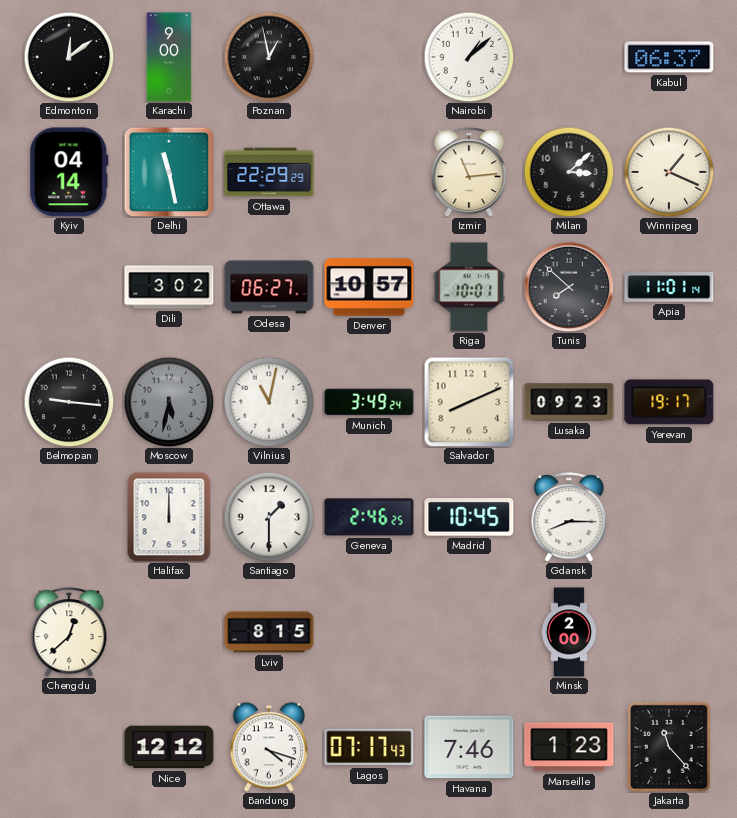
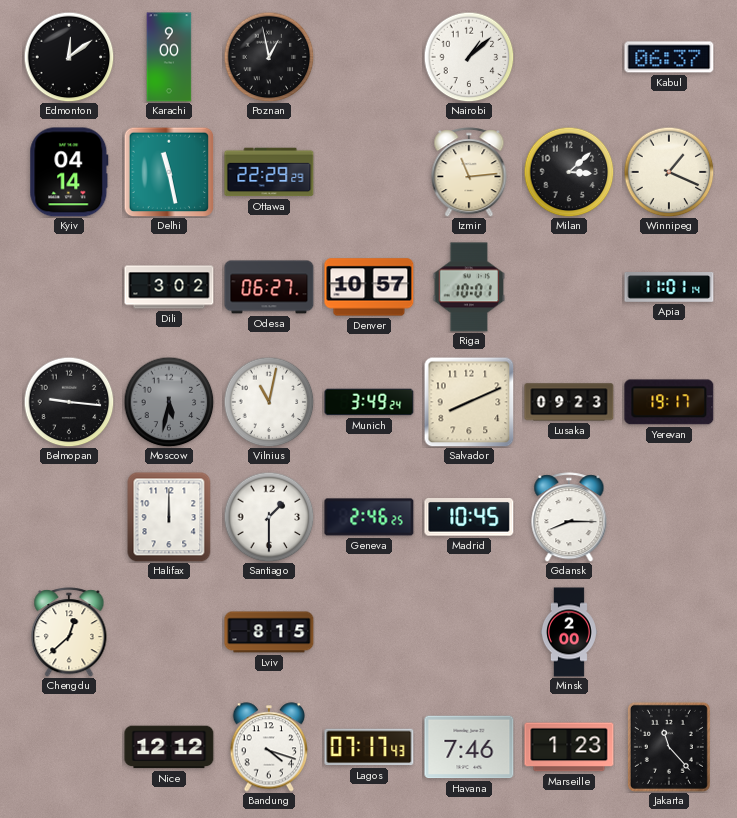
Tunis: 7:52 -> none (569, 287)
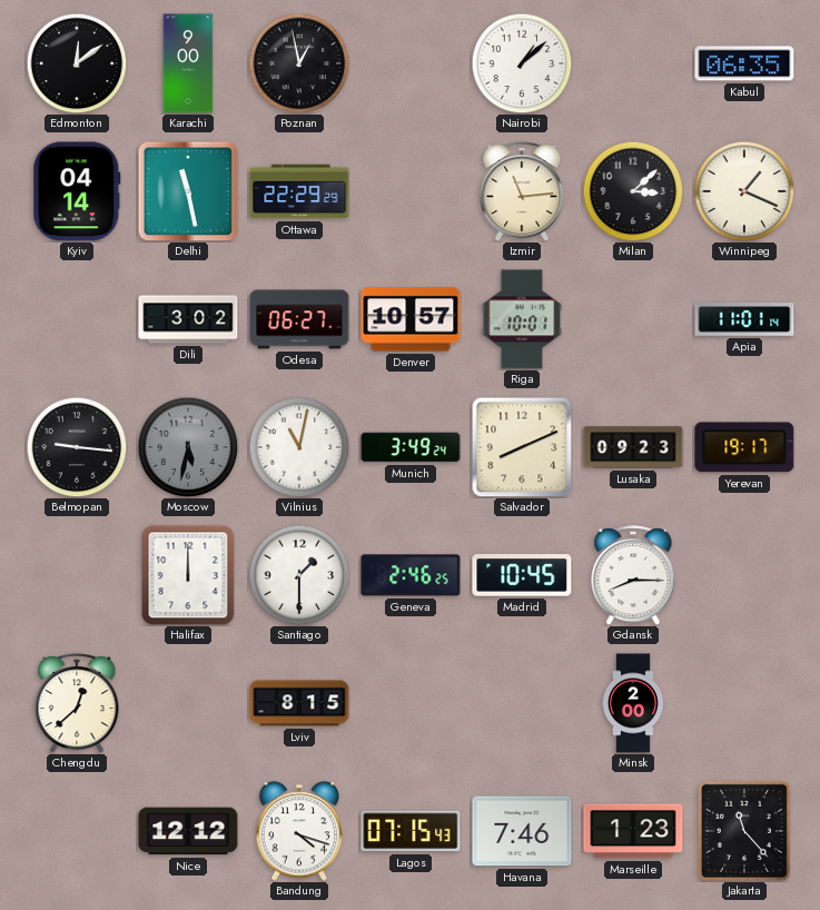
Kabul: 06:37 -> 06:35 (744, 63)
Lagos: 07:17 -> 07:15 (411, 831)
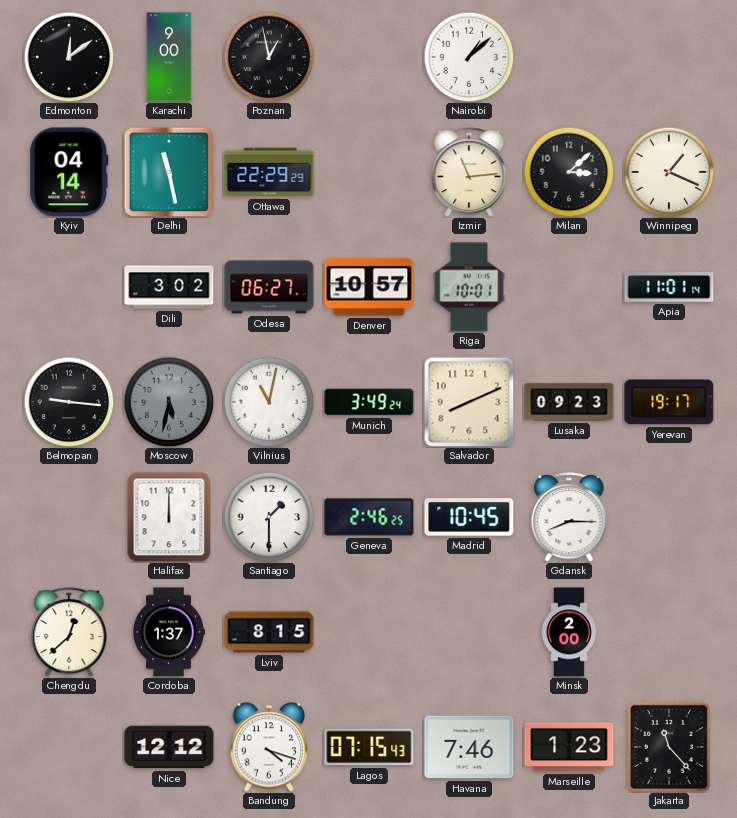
Kabul: 06:35 -> none (744, 63)
Cordoba: none -> 1:37 (169, 632)
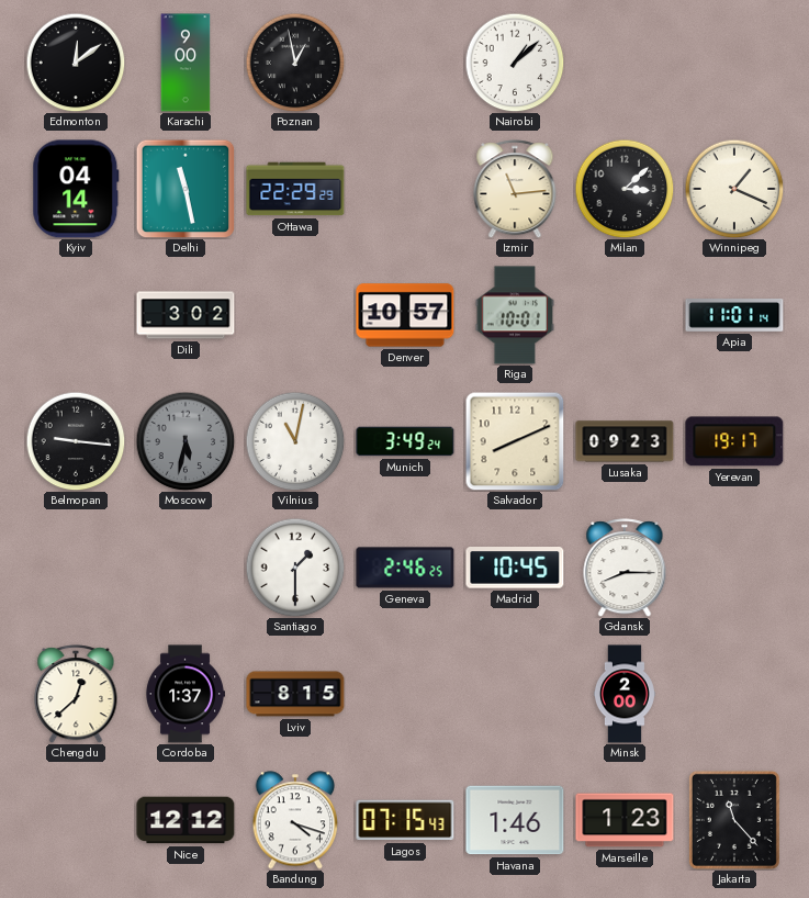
Odesa: 06:27 -> none (269, 287)
Halifax: 12:00 -> none (169, 517)
Havana: 7:46 -> 1:46 (515, 820)
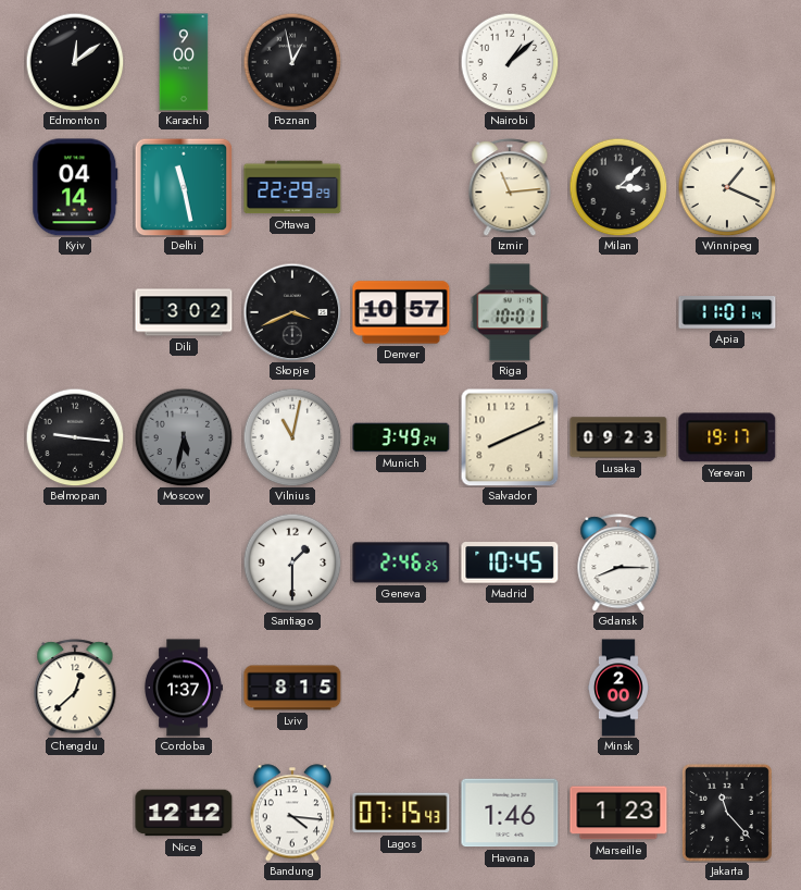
Skopje: none -> 3:41 (292, 312)
Bandung: 4:18 -> 4:16 (292, 813)
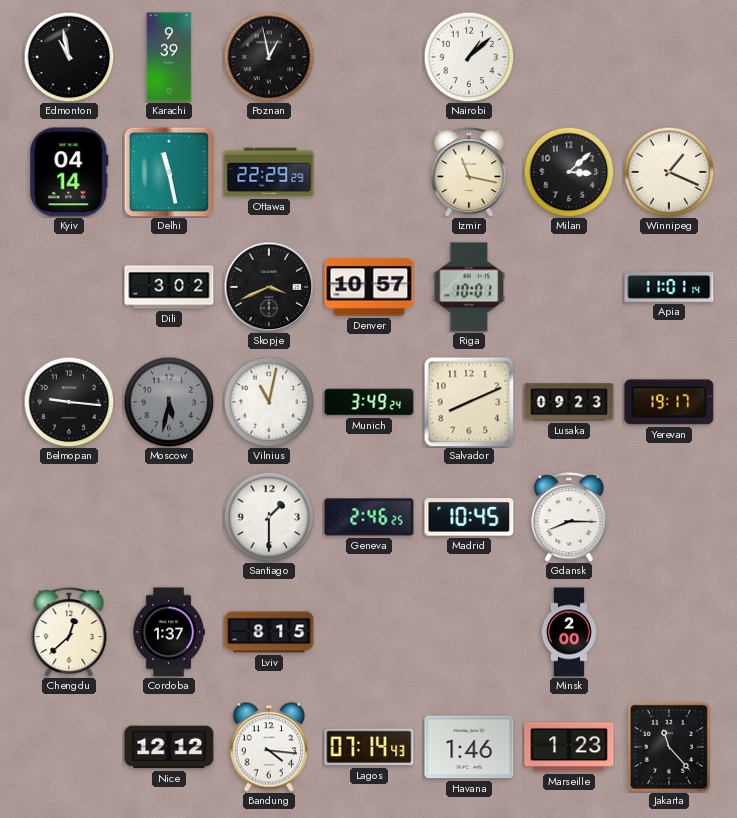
Edmonton: 12:09 -> 10:58 (69, 57)
Karachi: 9:00 -> 9:39 (169, 57)
Izmir: 11:14 -> 11:17 (469, 172)
Lagos: 07:15 -> 07:14 (369, 747)
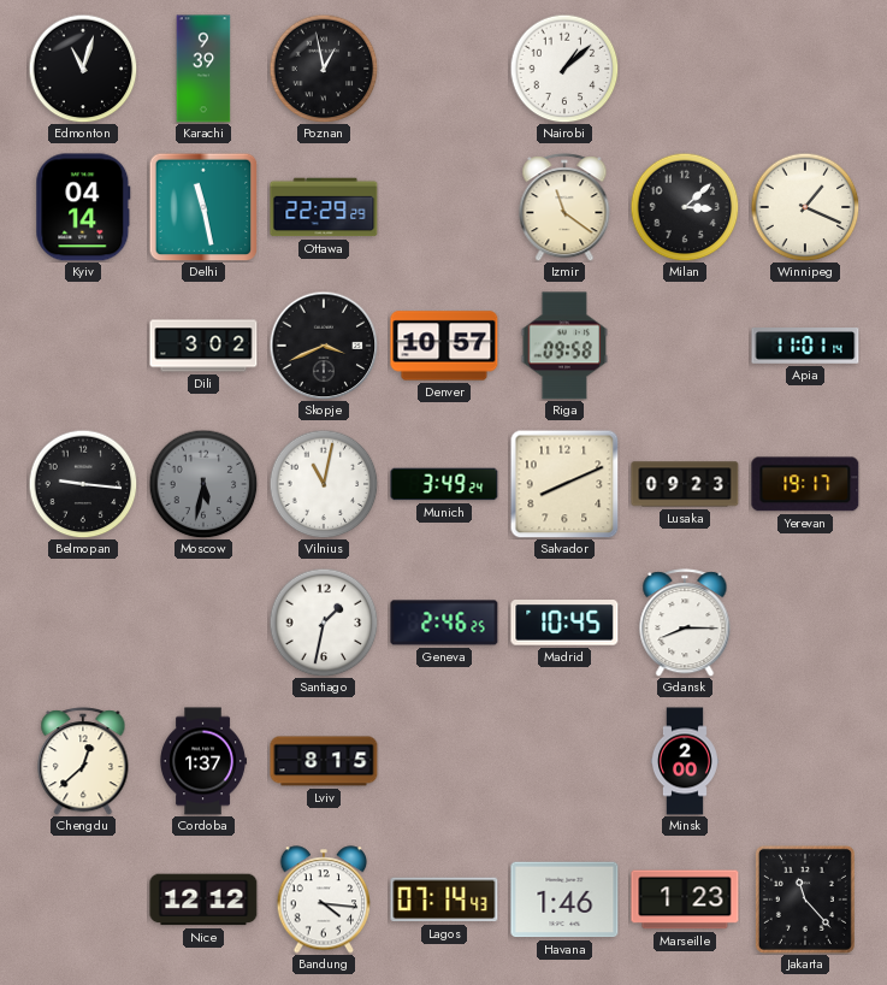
Edmonton: 10:58 -> 11:03 (83, 69)
Izmir: 11:17 -> 11:21 (564, 207)
Riga: 10:01 -> 09:58 (564, 346)
Santiago: 1:30 -> 1:32 (324, 623)
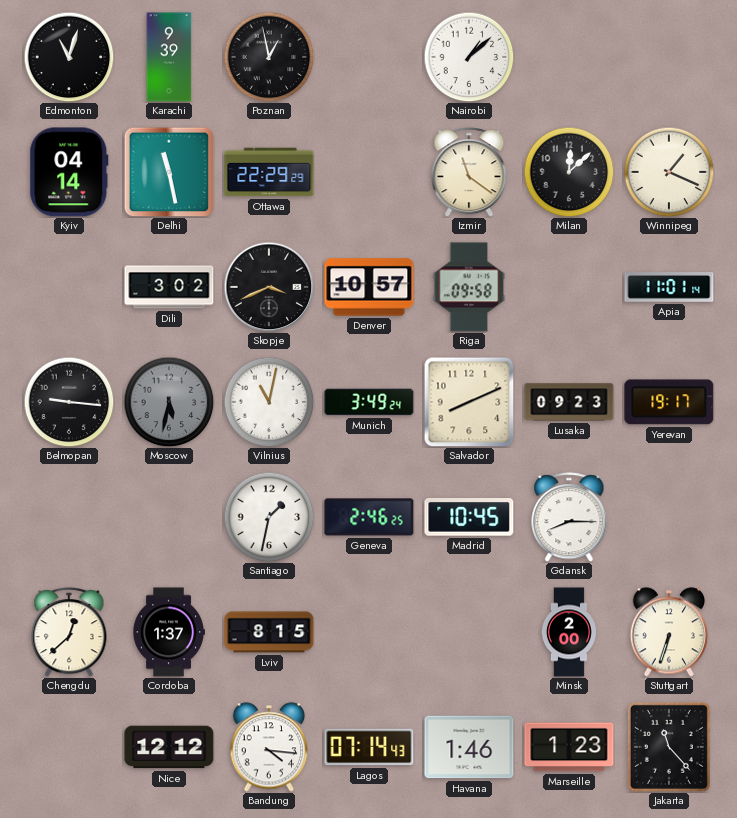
Milan: 3:08 -> 12:08 (569, 172)
Stuttgart: none -> 6:33 (669, 632)
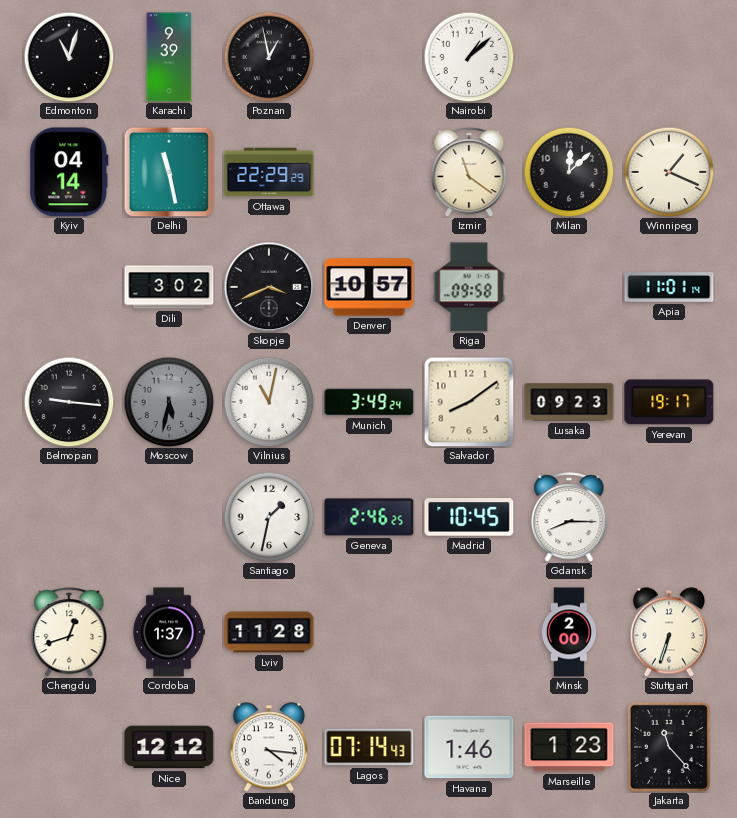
Salvador: 8:11 -> 8:09 (469, 402)
Chengdu: 12:38 -> 12:42 (69, 632)
Lviv: 8:15 -> 11:28 (269, 632)
